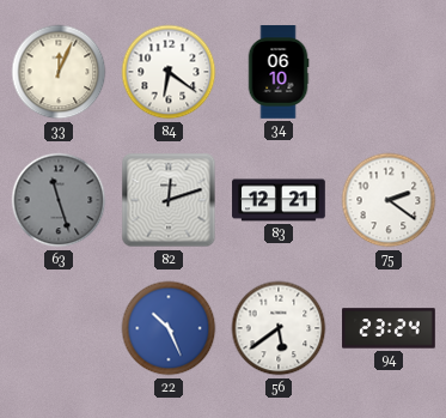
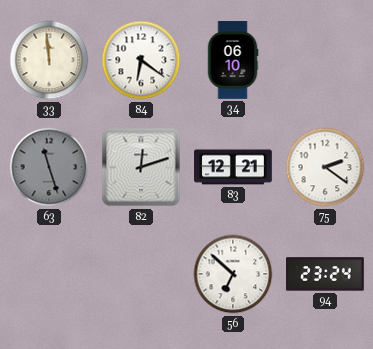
33: 12:04 -> 11:59 (49, 60)
22: 10:26 -> none (169, 328)
56: 5:39 -> 6:52 (233, 274)
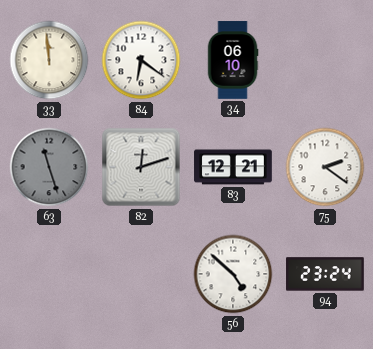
56: 6:52 -> 4:52 (233, 274)
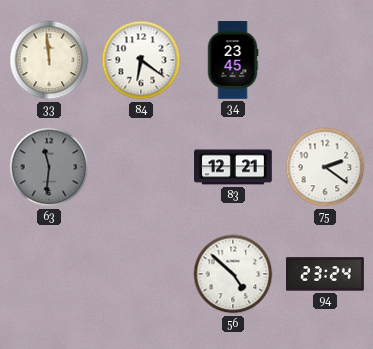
34: 06:10 -> 23:45 (233, 60)
63: 11:27 -> 11:31 (49, 167)
82: 12:12 -> none (141, 167)
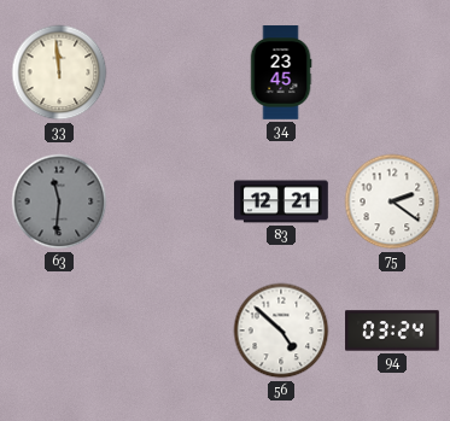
84: 6:21 -> none (141, 60)
94: 23:24 -> 03:24 (392, 331)
